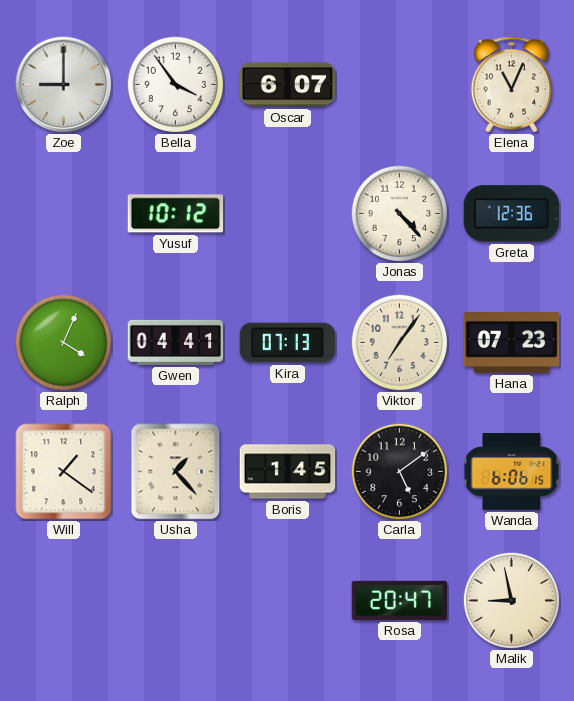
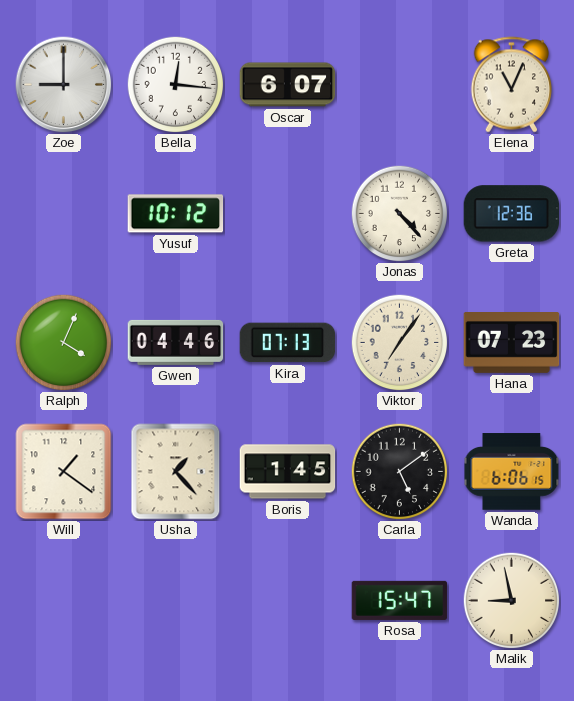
Bella: 3:54 -> 12:16 (175, 84)
Gwen: 04:41 -> 04:46 (176, 342)
Rosa: 20:47 -> 15:47 (400, 600)
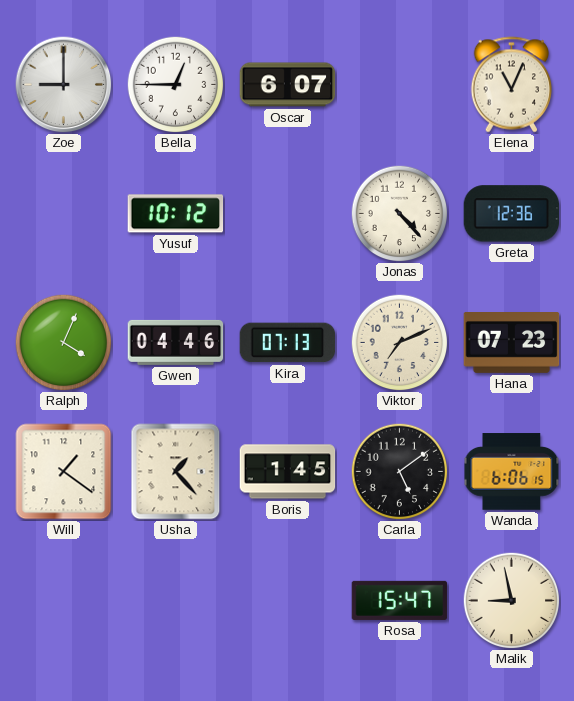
Bella: 12:16 -> 12:45 (175, 84)
Viktor: 7:06 -> 7:11 (399, 342)
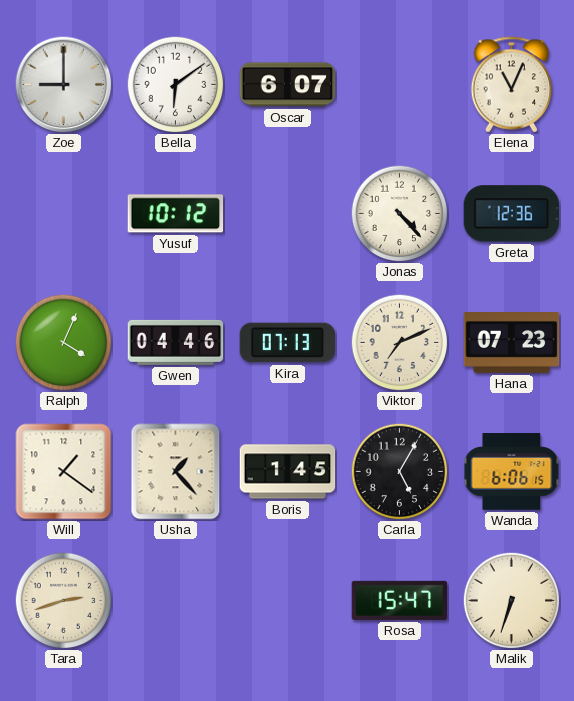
Bella: 12:45 -> 6:09 (175, 84)
Carla: 5:09 -> 5:05 (399, 471)
Tara: none -> 2:42 (63, 600)
Malik: 8:58 -> 6:33 (511, 600)
